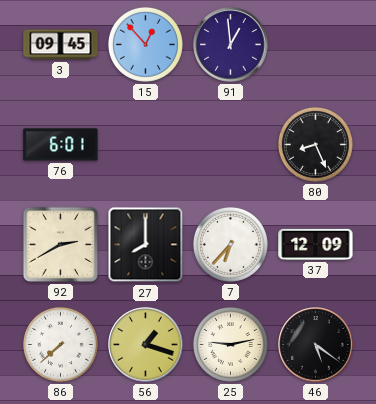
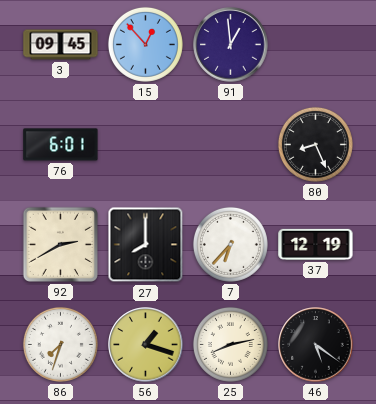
37: 12:09 -> 12:19 (316, 244)
86: 7:38 -> 7:33 (60, 344)
25: 9:13 -> 8:13 (230, 344)
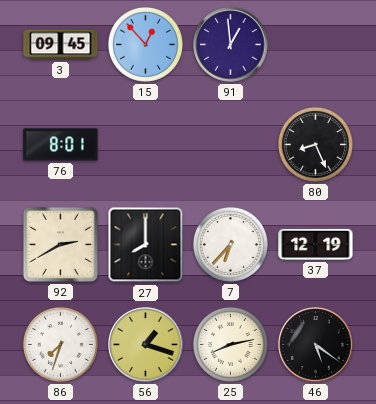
76: 6:01 -> 8:01 (61, 145)
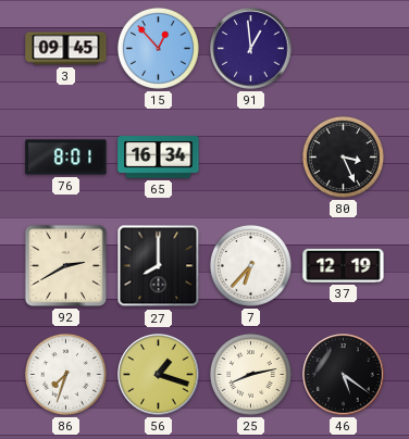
65: none -> 16:34 (159, 158)
80: 8:26 -> 3:26 (343, 156)
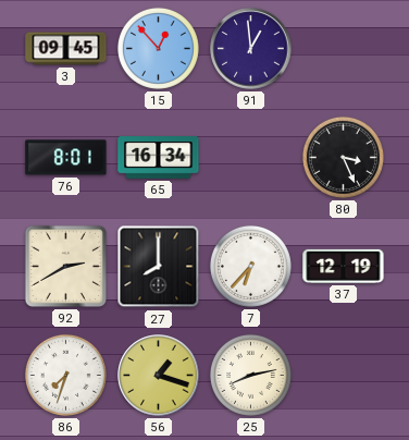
46: 5:21 -> none (344, 375)
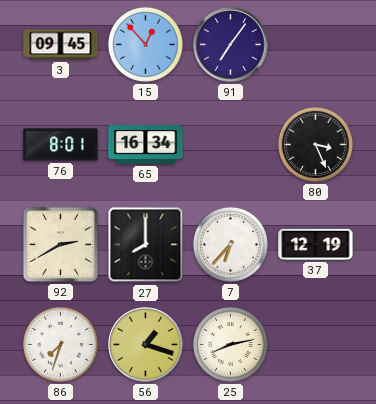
91: 12:59 -> 7:06 (231, 45)
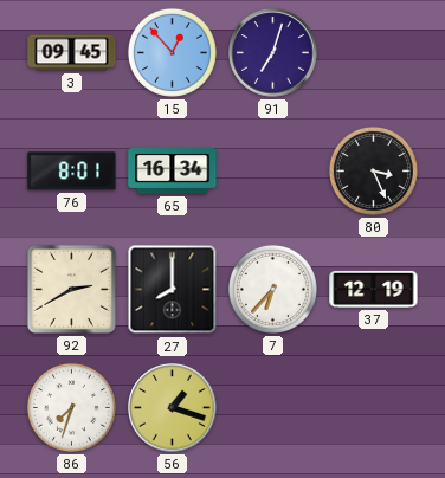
91: 7:06 -> 7:03 (273, 53)
25: 8:13 -> none (230, 344)
